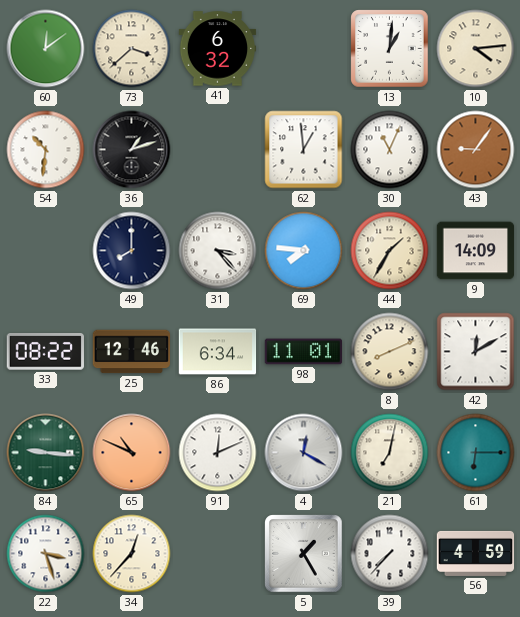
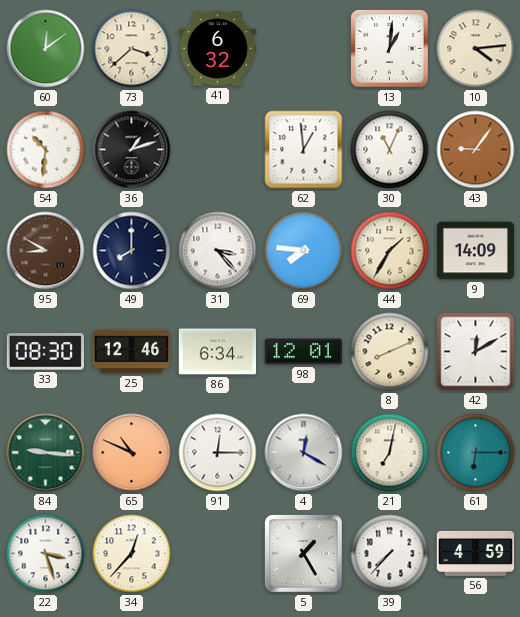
95: none -> 8:50 (46, 251)
33: 08:22 -> 08:30 (45, 352)
98: 11:01 -> 12:01 (304, 352)
91: 12:11 -> 12:15 (218, 453)
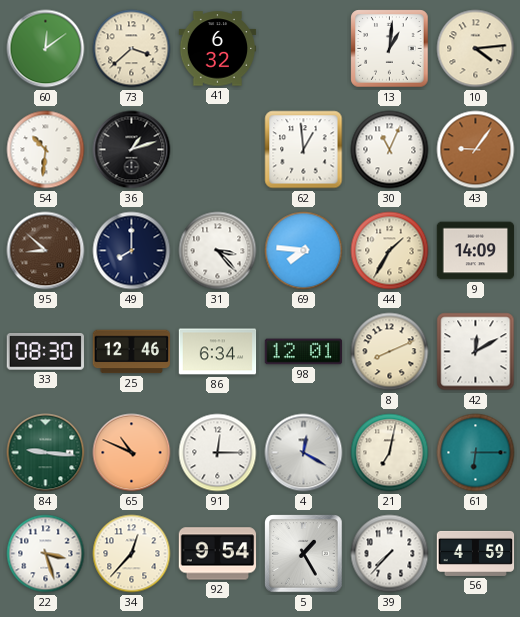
95: 8:50 -> 8:52 (46, 251)
92: none -> 9:54 (218, 554)
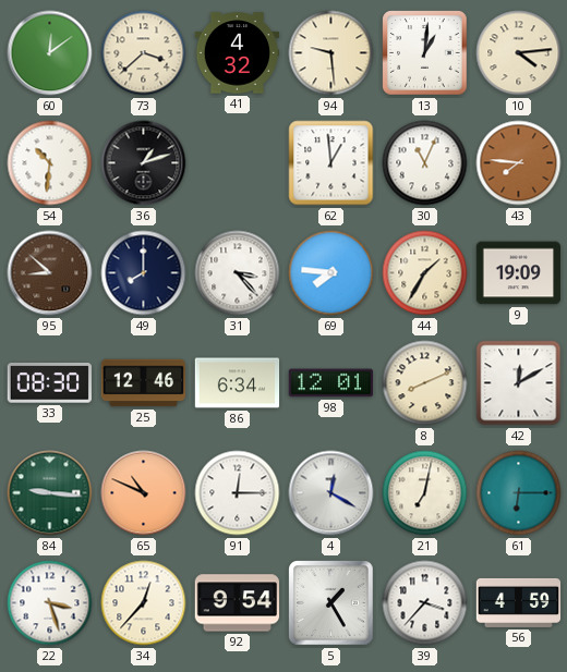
41: 6:32 -> 4:32 (238, 53)
94: none -> 9:29 (331, 53)
43: 9:06 -> 7:46 (519, 163)
9: 14:09 -> 19:09 (519, 273)
39: 7:37 -> 3:37 (425, 603)
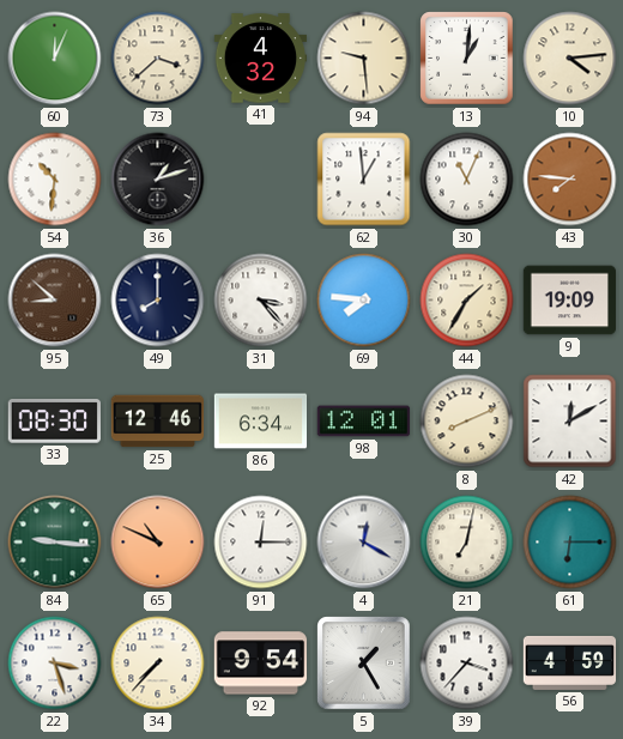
60: 12:09 -> 12:04 (55, 59)
34: 12:37 -> 7:37 (158, 664)
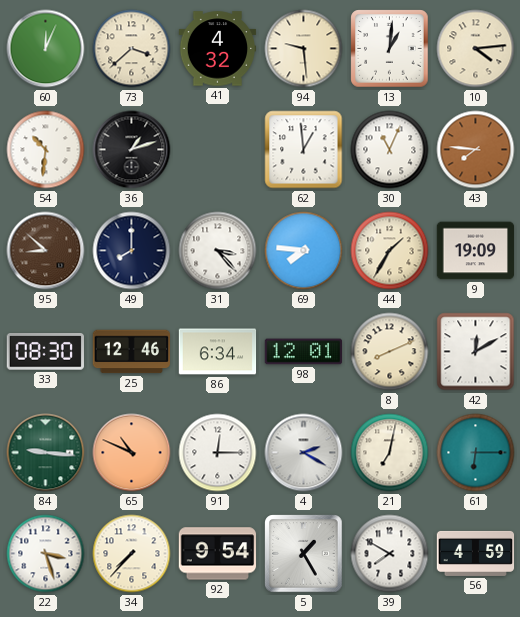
4: 12:20 -> 2:20 (304, 453)
39: 3:37 -> 7:50 (390, 554)
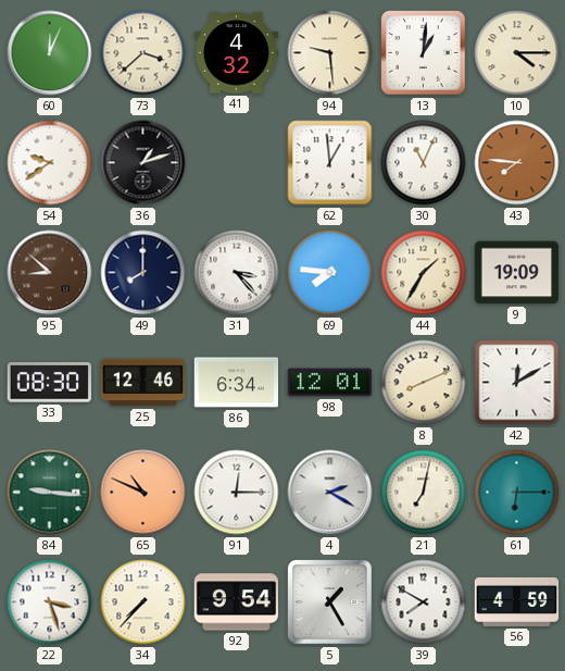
10: 4:14 -> 4:15 (517, 53)
54: 10:31 -> 9:39 (50, 163)
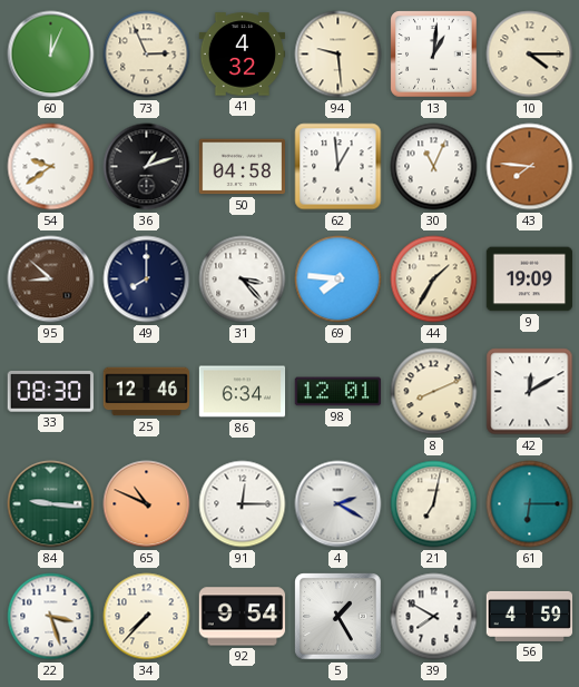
73: 3:38 -> 2:56 (147, 55)
50: none -> 04:58 (242, 167)
